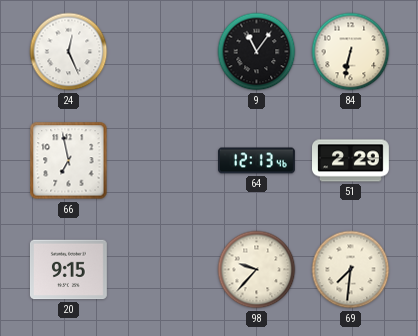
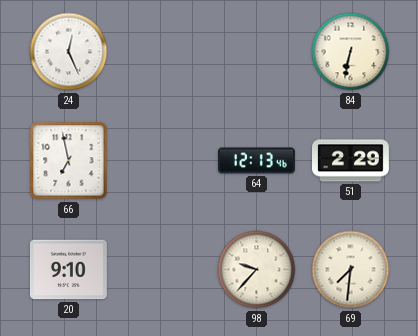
9: 11:06 -> none (257, 52)
20: 9:15 -> 9:10 (68, 270)
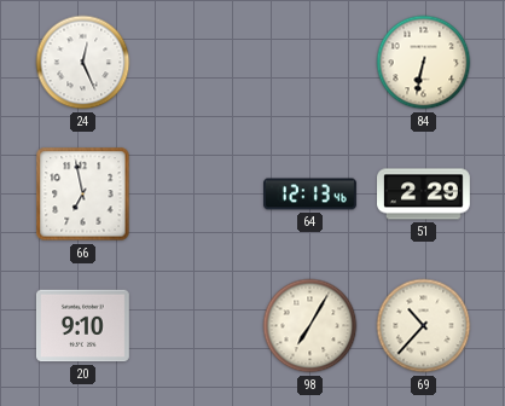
98: 9:37 -> 7:05 (310, 326)
69: 7:31 -> 10:37 (424, 326)
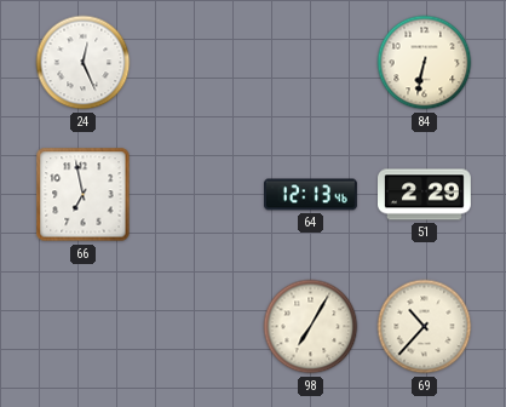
20: 9:10 -> none (82, 326)
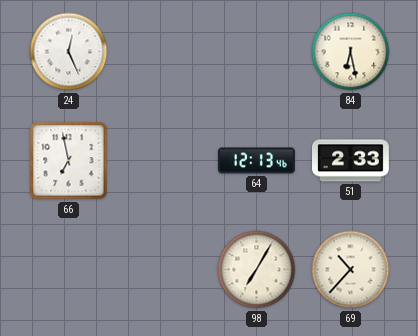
84: 6:32 -> 6:28 (351, 52)
51: 2:29 -> 2:33 (351, 161)
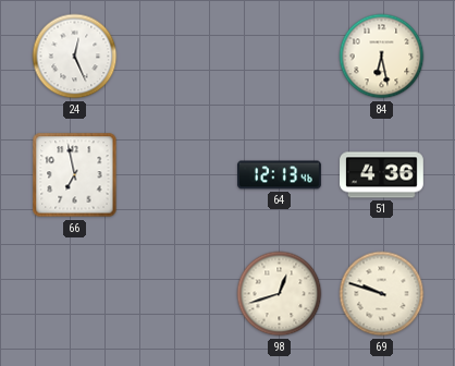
51: 2:33 -> 4:36 (382, 175)
98: 7:05 -> 12:42 (280, 294)
69: 10:37 -> 9:48 (382, 294)
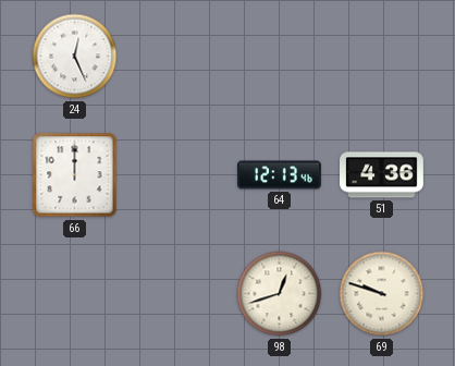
84: 6:28 -> none (382, 57)
66: 6:58 -> 12:00 (75, 175)
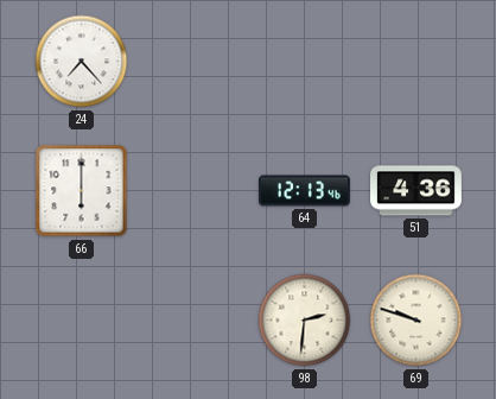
24: 12:26 -> 7:23 (82, 62)
66: 12:00 -> 6:00 (82, 191)
98: 12:42 -> 2:31 (305, 321)
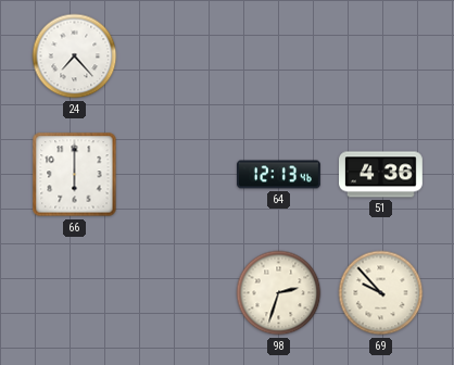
98: 2:31 -> 2:33 (279, 293)
69: 9:48 -> 9:53 (381, 293)
